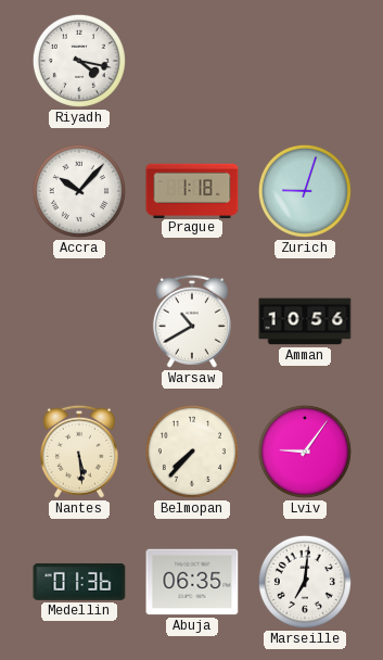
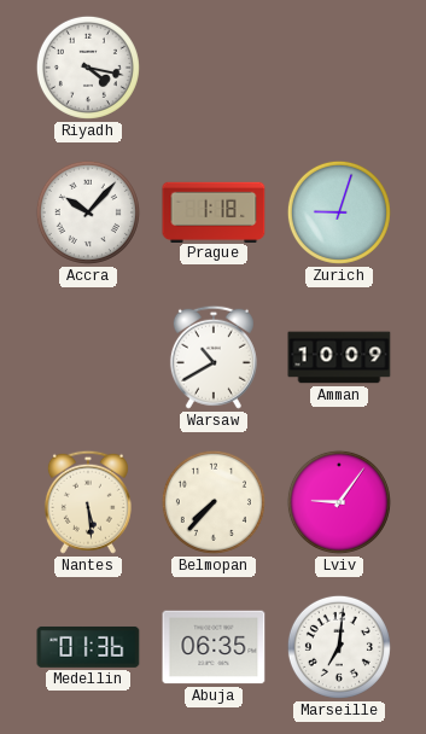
Amman: 10:56 -> 10:09 (339, 357)
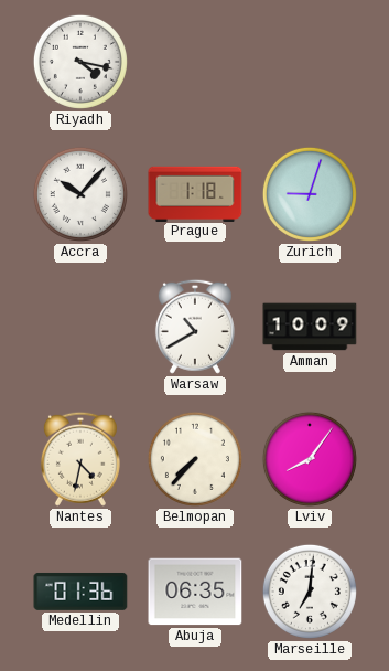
Nantes: 5:29 -> 4:32 (80, 459)
Lviv: 9:06 -> 8:06 (310, 459)
